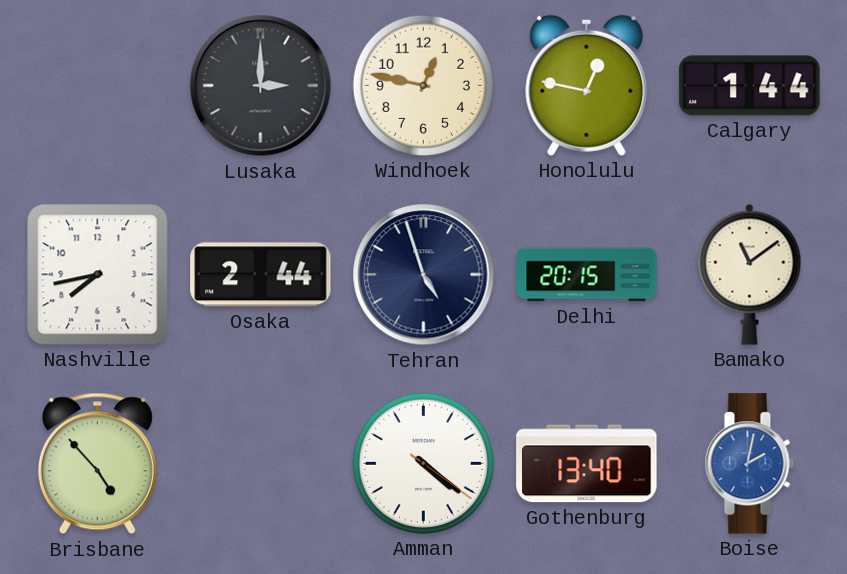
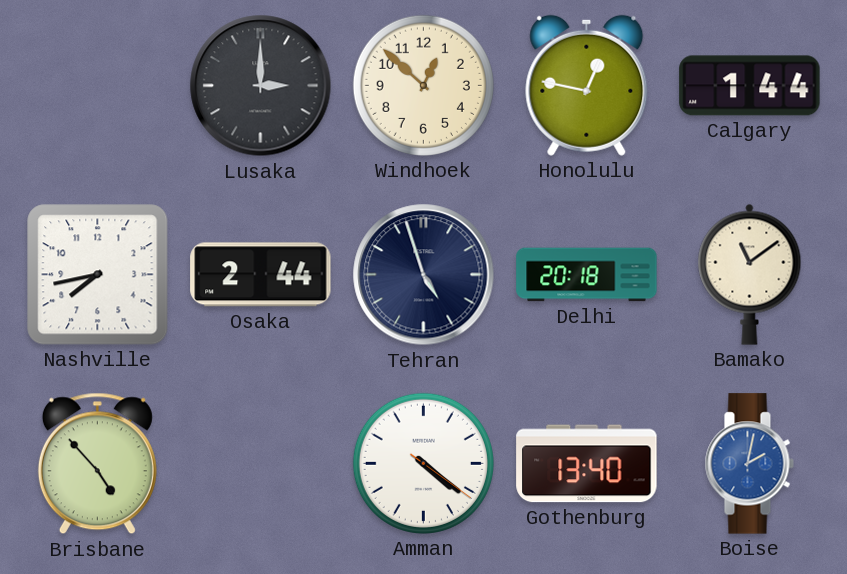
Windhoek: 12:47 -> 12:52 (423, 85)
Delhi: 20:15 -> 20:18 (587, 275)
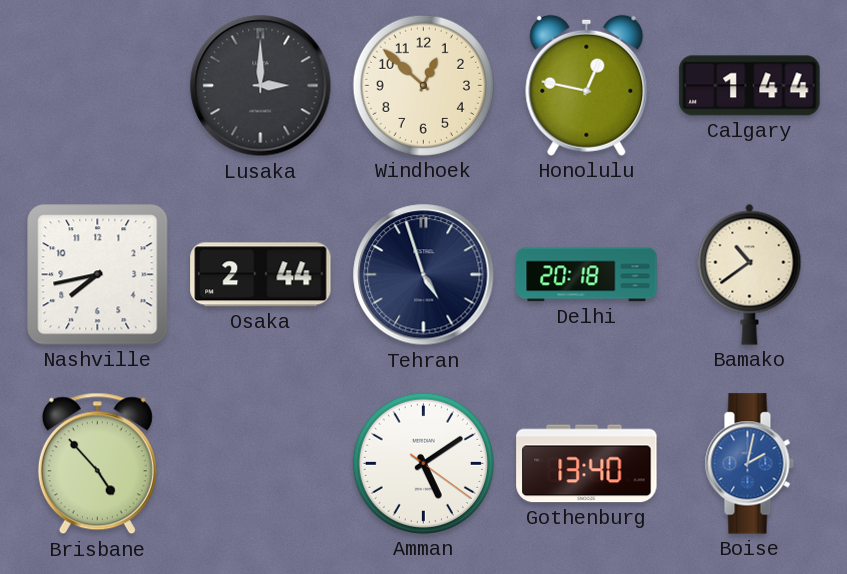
Bamako: 11:09 -> 10:39 (750, 274)
Amman: 4:21 -> 5:09 (423, 463)
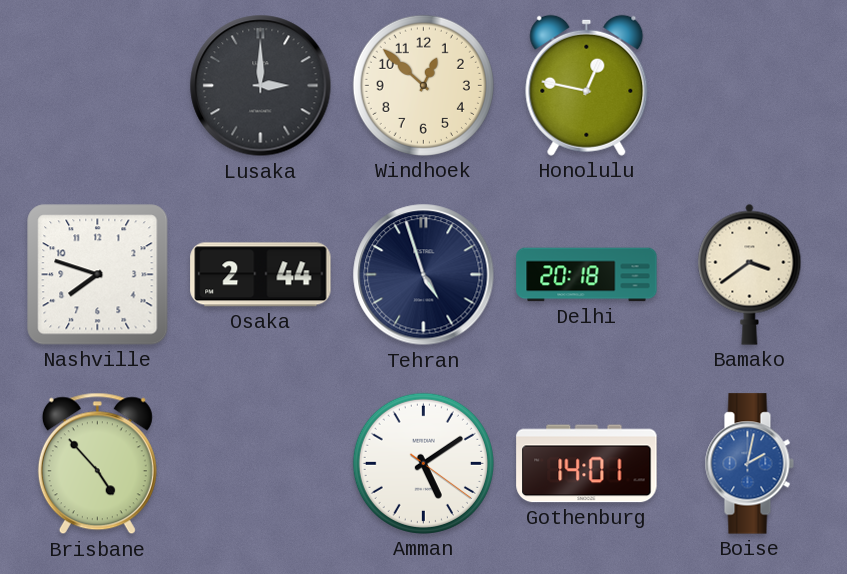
Calgary: 1:44 -> none (750, 86)
Nashville: 7:43 -> 7:48 (98, 275)
Bamako: 10:39 -> 3:39 (750, 274)
Gothenburg: 13:40 -> 14:01 (587, 464)
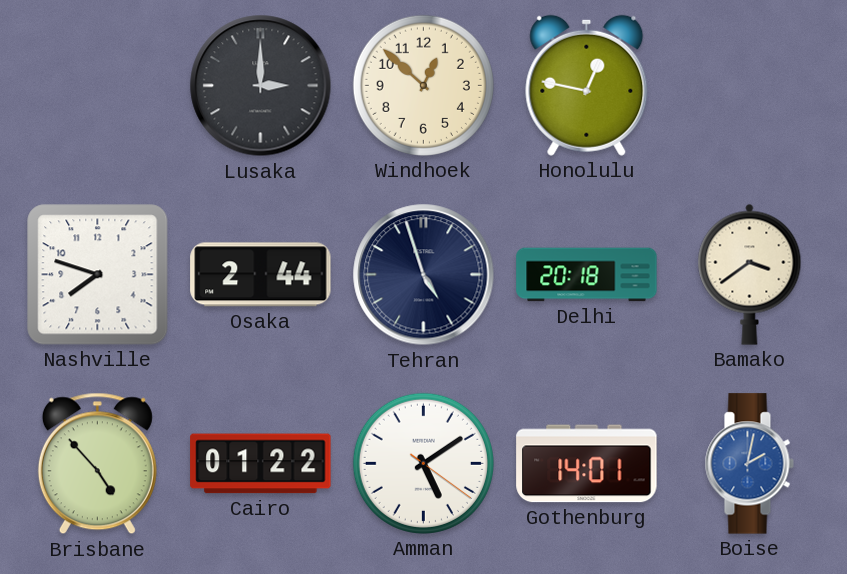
Cairo: none -> 01:22 (261, 464)
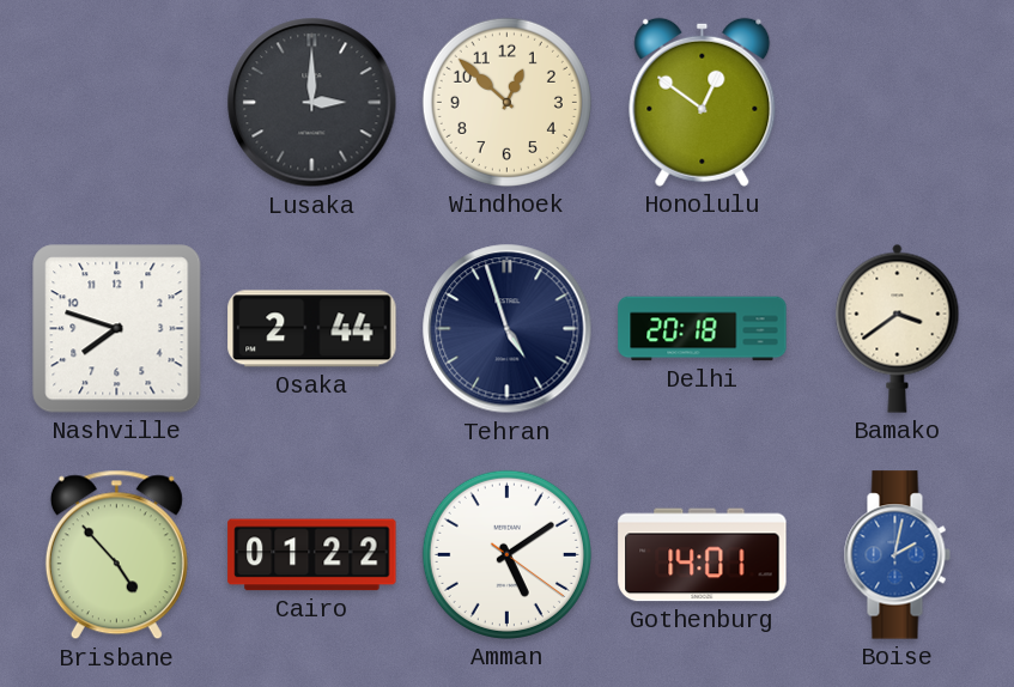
Honolulu: 12:47 -> 12:51 (703, 102)
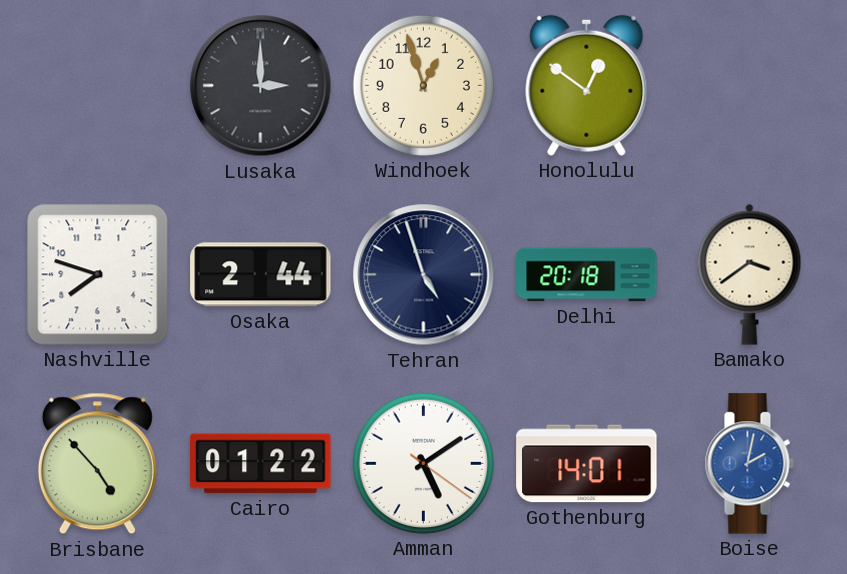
Windhoek: 12:52 -> 12:57 (423, 85)
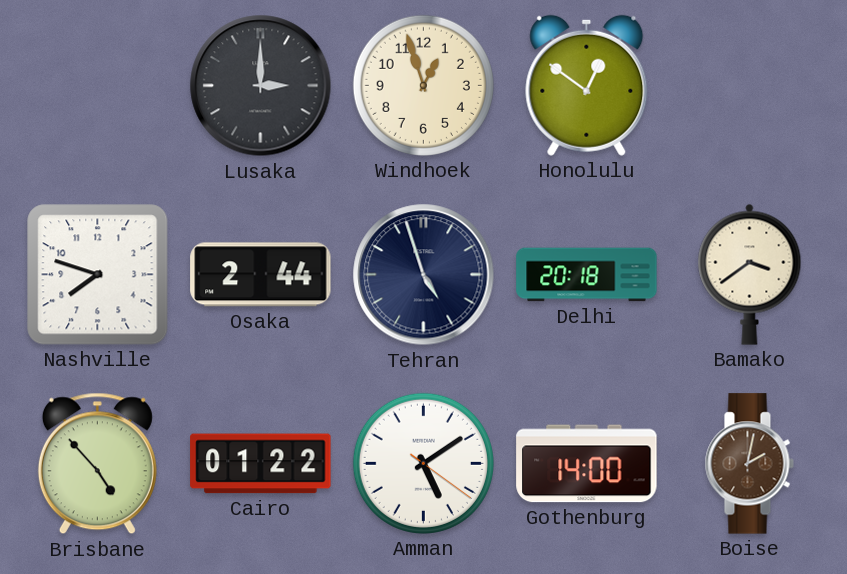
Gothenburg: 14:01 -> 14:00 (587, 464)
Boise dial: blue -> brown (749, 464)
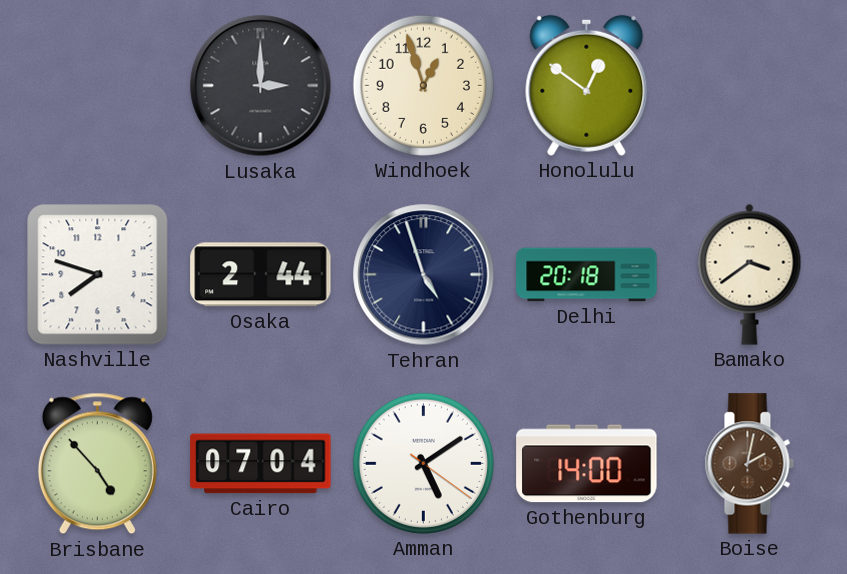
Cairo: 01:22 -> 07:04 (261, 464)
